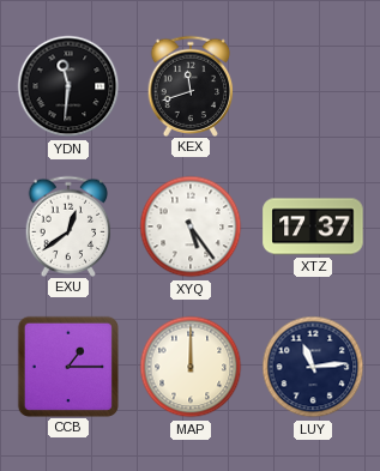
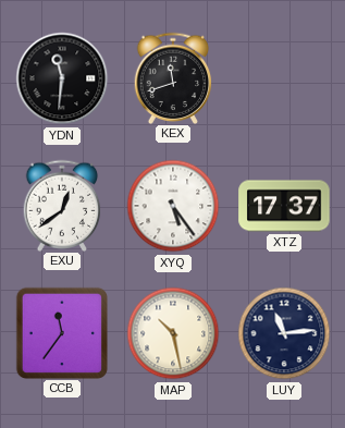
CCB: 1:15 -> 11:36 (61, 332)
MAP: 12:00 -> 10:28 (173, 333)
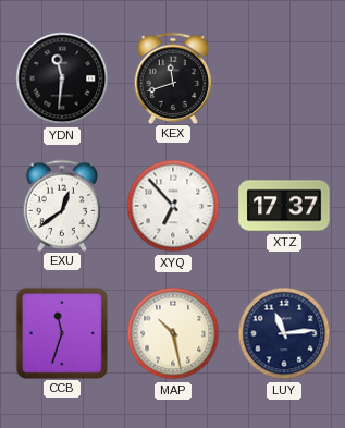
XYQ: 5:24 -> 6:53 (173, 206)
CCB: 11:36 -> 11:33 (61, 332)
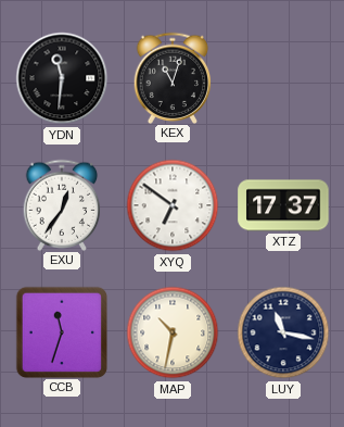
KEX: 11:42 -> 11:03 (173, 77)
EXU: 12:39 -> 12:36 (62, 204)
XYQ: 6:53 -> 6:51 (173, 205)
MAP: 10:28 -> 10:32 (173, 332)
LUY: 11:14 -> 11:17 (283, 332)
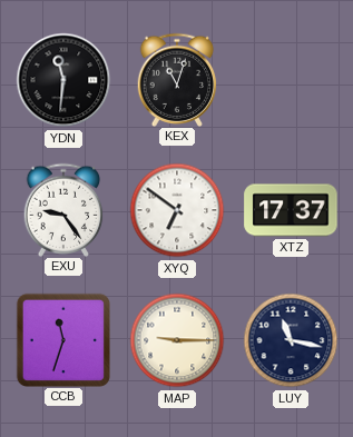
EXU: 12:36 -> 9:24 (63, 209)
MAP: 10:32 -> 9:15 (177, 340)
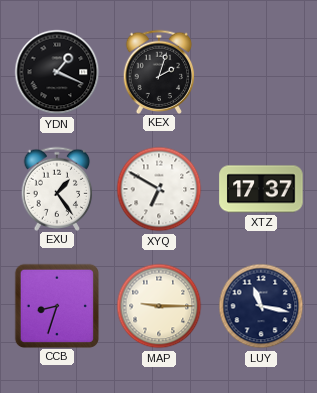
YDN: 11:31 -> 1:19 (57, 72)
KEX: 11:03 -> 2:03 (159, 71)
EXU: 9:24 -> 1:24 (57, 188)
XYQ: 6:51 -> 6:50 (159, 189)
CCB: 11:33 -> 8:33 (56, 305)
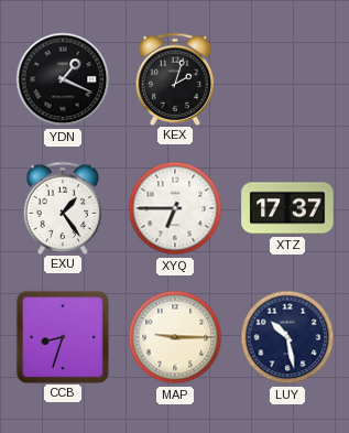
XYQ: 6:50 -> 6:45 (175, 208)
LUY: 11:17 -> 10:28 (287, 337)
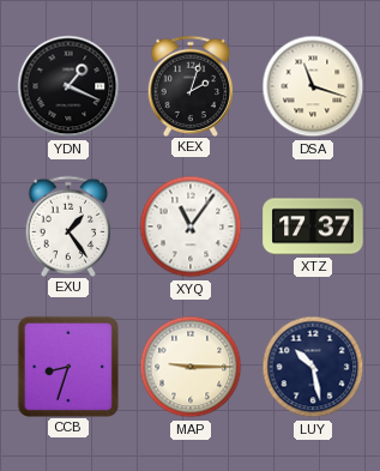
DSA: none -> 11:18 (313, 86)
XYQ: 6:45 -> 11:06 (191, 227)
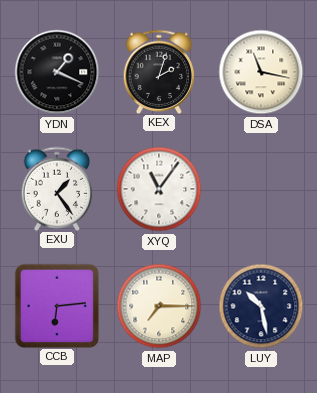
DSA: 11:18 -> 11:17 (261, 72)
XTZ: 17:37 -> none (313, 227)
CCB: 8:33 -> 6:14 (56, 305)
MAP: 9:15 -> 7:15 (159, 306)
